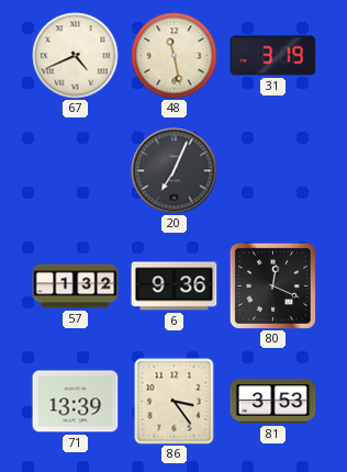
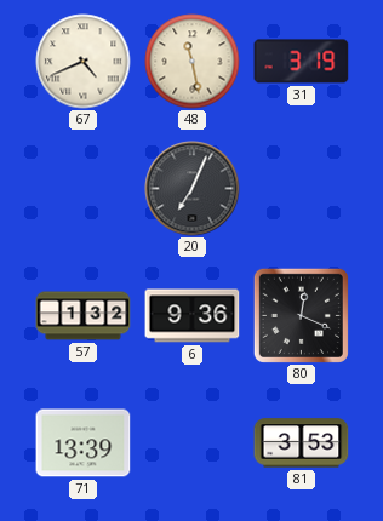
86: 3:24 -> none (175, 402)
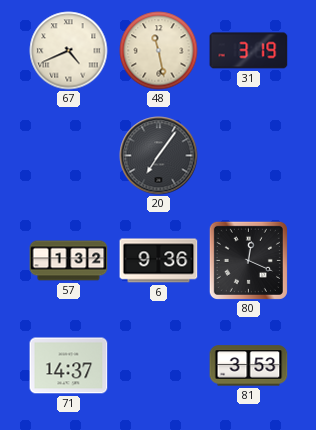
20: 7:04 -> 7:06 (159, 156)
71: 13:39 -> 14:37 (69, 366)
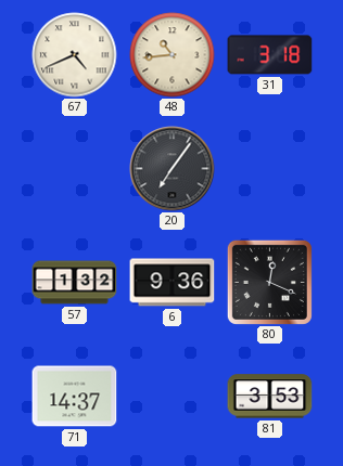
48: 11:28 -> 10:44 (173, 55)
31: 3:19 -> 3:18 (270, 55)
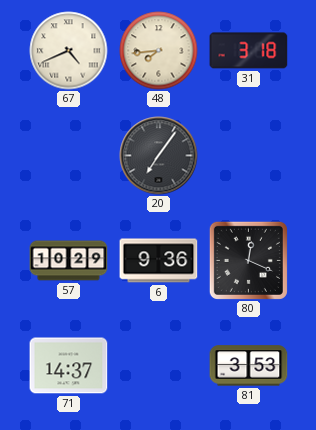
48: 10:44 -> 7:44 (159, 51)
57: 1:32 -> 10:29 (69, 261)
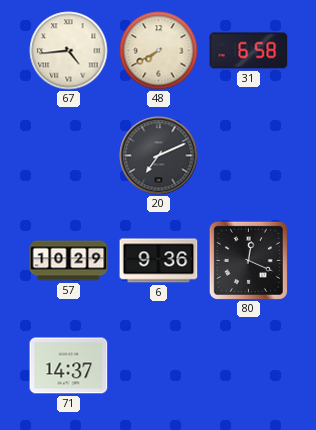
67: 4:41 -> 4:44 (69, 51)
48: 7:44 -> 7:40 (159, 51)
31: 3:18 -> 6:58 (249, 51)
20: 7:06 -> 7:11 (159, 156)
81: 3:53 -> none (249, 366)
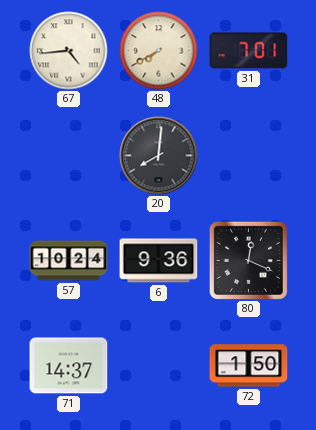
31: 6:58 -> 7:01 (249, 51)
20: 7:11 -> 8:01 (159, 156)
57: 10:29 -> 10:24 (69, 261)
72: none -> 1:50 (249, 366)
